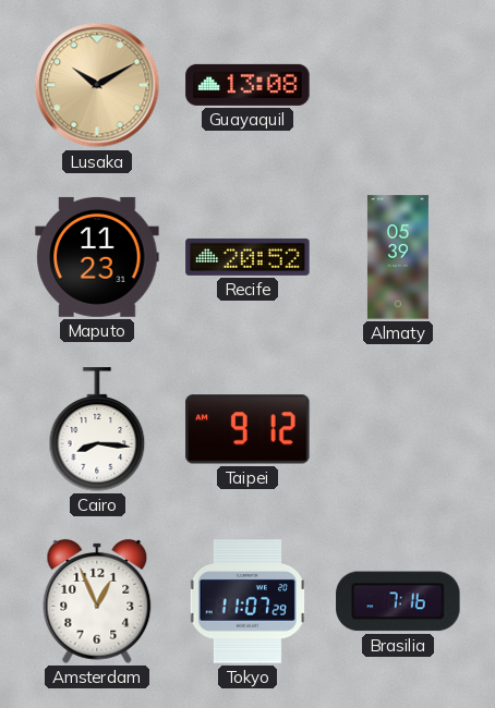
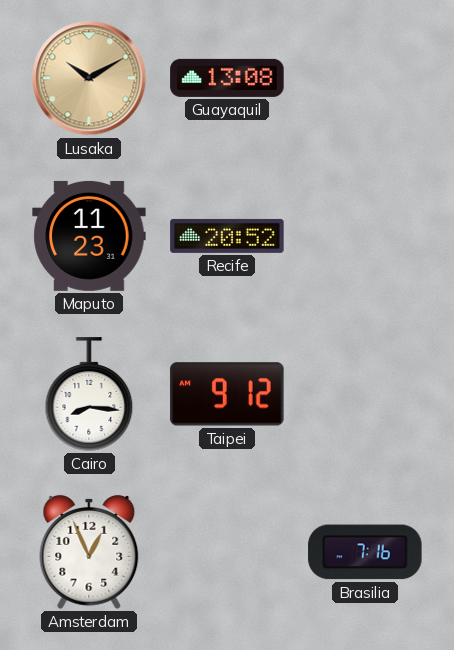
Almaty: 05:39 -> none (398, 257)
Tokyo: 11:07 -> none (247, 601)
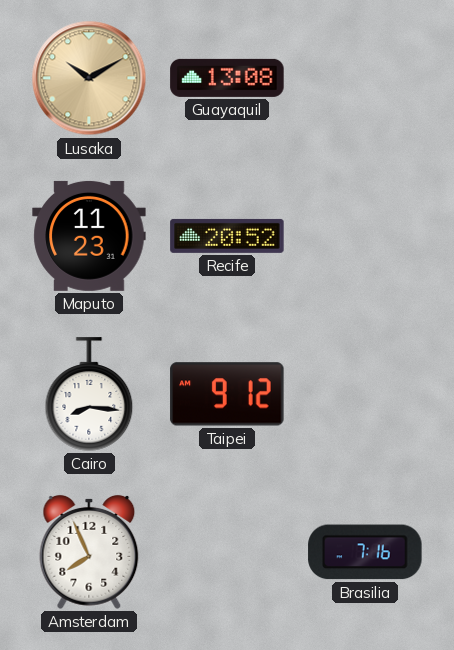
Amsterdam: 12:56 -> 7:56 (89, 552)
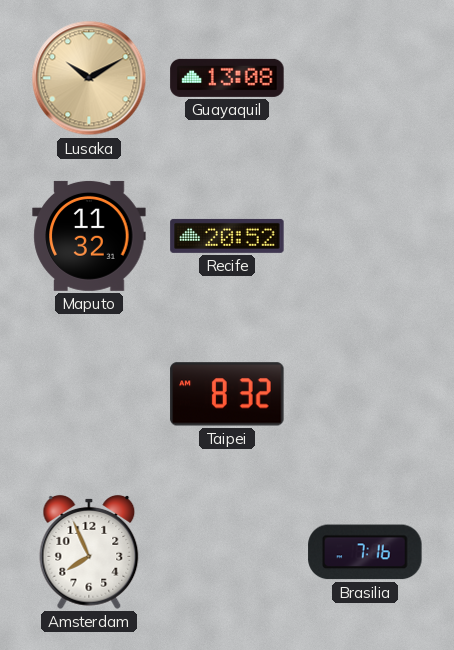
Maputo: 11:23 -> 11:32 (89, 236)
Cairo: 8:16 -> none (89, 394)
Taipei: 9:12 -> 8:32 (227, 394)
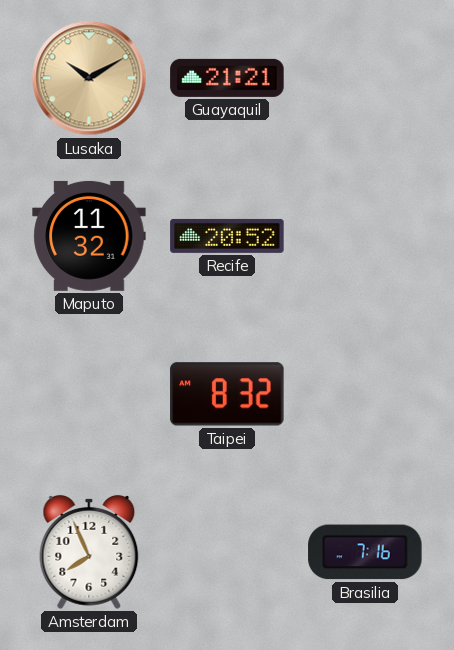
Guayaquil: 13:08 -> 21:21 (227, 78)
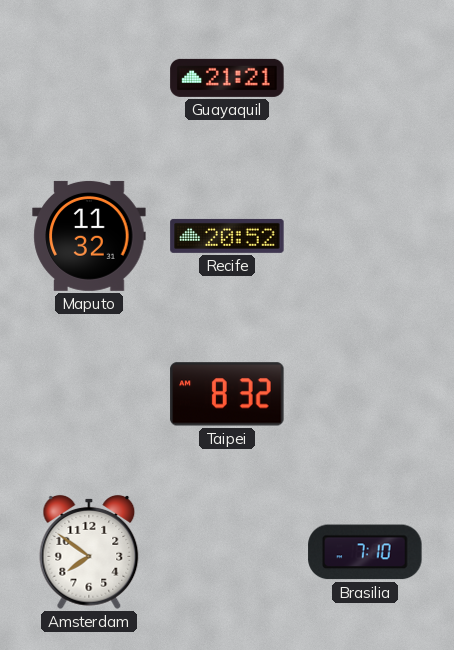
Lusaka: 10:10 -> none (89, 78)
Amsterdam: 7:56 -> 7:51 (89, 552)
Brasilia: 7:16 -> 7:10 (365, 552)
